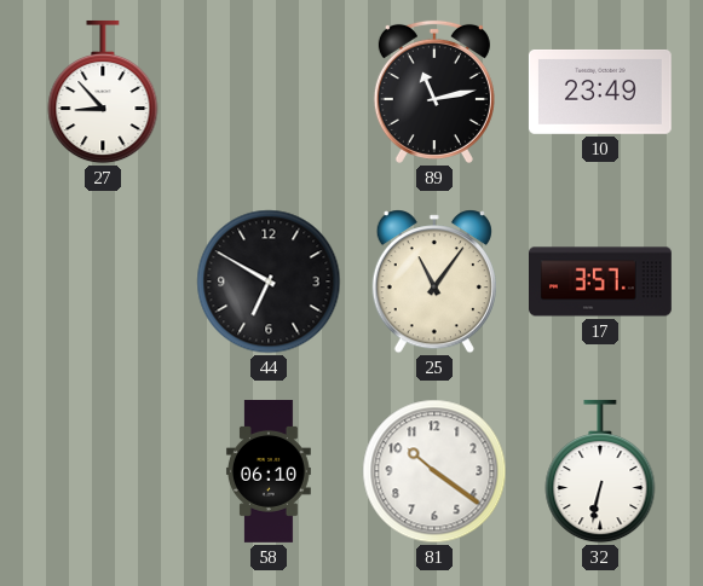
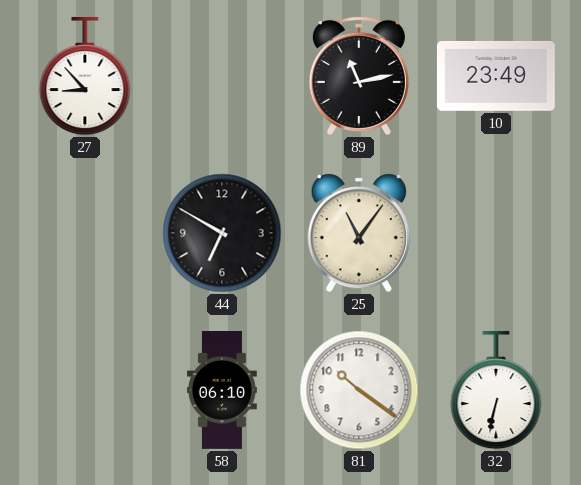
17: 3:57 -> none (601, 282)
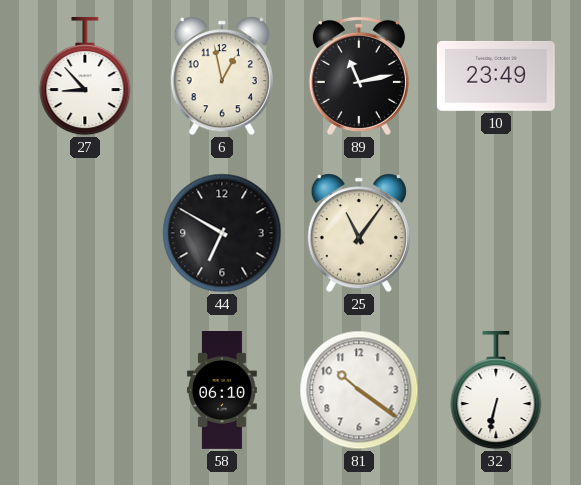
6: none -> 12:58 (222, 76)
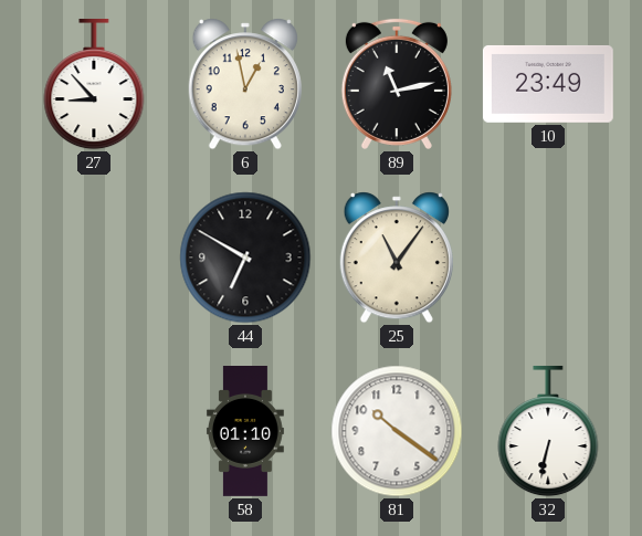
58: 06:10 -> 01:10 (245, 432)
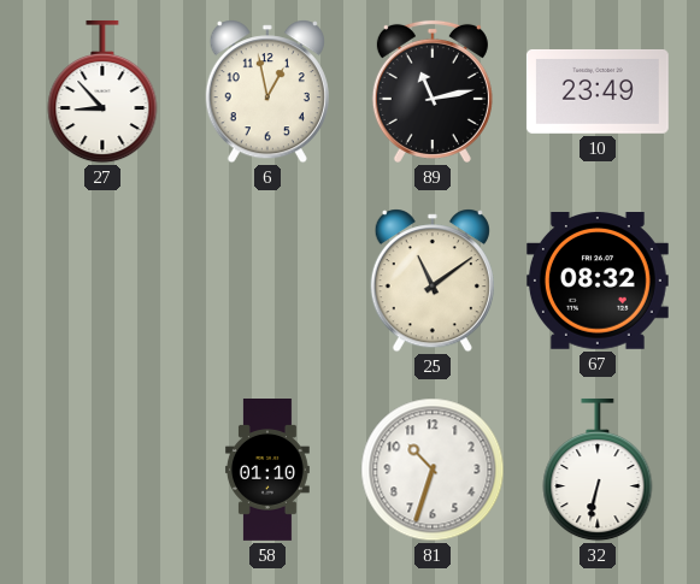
44: 6:50 -> none (245, 258)
25: 11:06 -> 11:09 (433, 281)
67: none -> 08:32 (598, 282)
81: 10:21 -> 10:33 (433, 470)
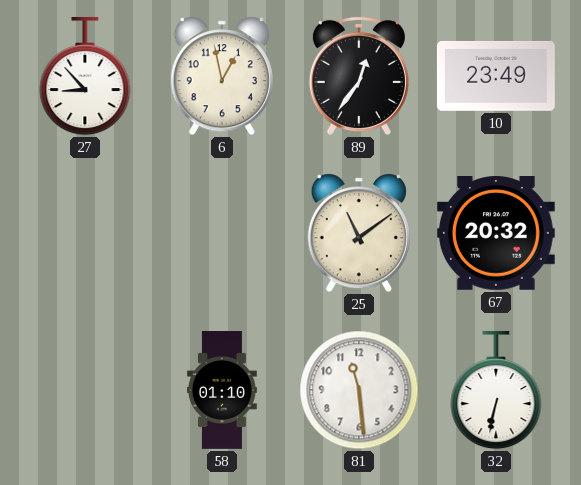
89: 11:13 -> 12:36 (359, 76)
67: 08:32 -> 20:32 (496, 234)
81: 10:33 -> 11:29 (359, 390)
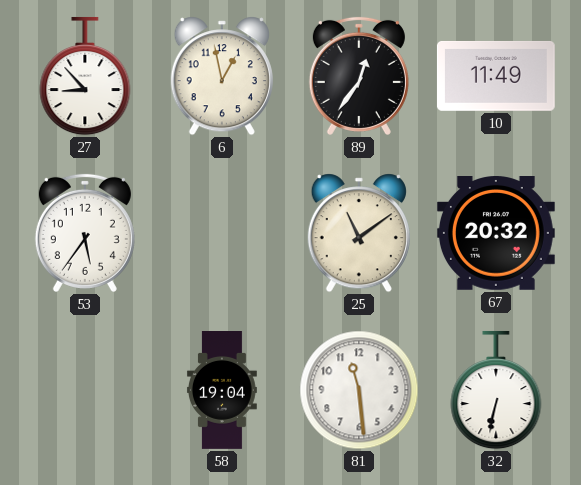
10: 23:49 -> 11:49 (496, 76)
53: none -> 5:36 (85, 233)
58: 01:10 -> 19:04 (222, 391)
